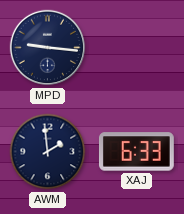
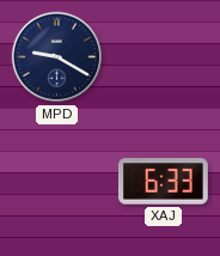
MPD: 9:16 -> 9:20 (57, 57)
AWM: 1:59 -> none (48, 152)
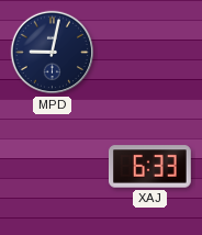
MPD: 9:20 -> 9:02 (53, 53)
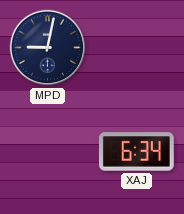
XAJ: 6:33 -> 6:34 (136, 152)
